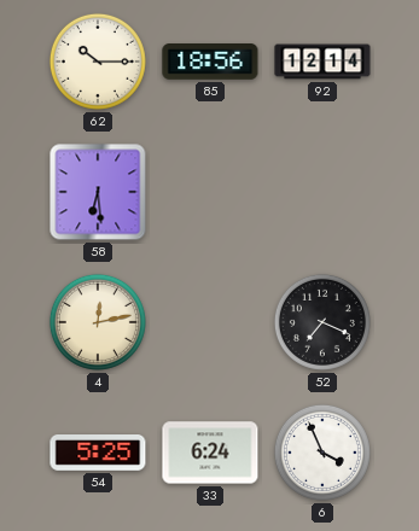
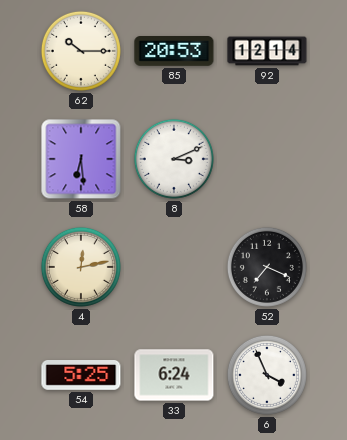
85: 18:56 -> 20:53 (174, 52)
8: none -> 3:11 (174, 159)
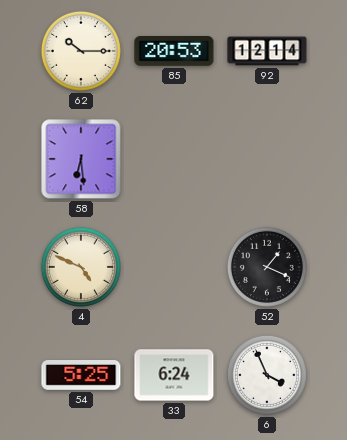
8: 3:11 -> none (174, 159)
4: 12:13 -> 4:49 (81, 267)
52: 7:19 -> 1:19 (267, 267)
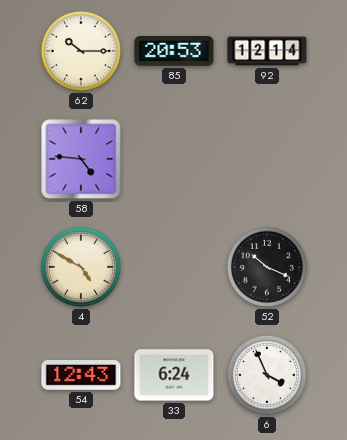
58: 6:29 -> 4:46 (81, 159)
4: 4:49 -> 4:50 (81, 267)
52: 1:19 -> 10:19 (267, 267)
54: 5:25 -> 12:43 (81, 376)
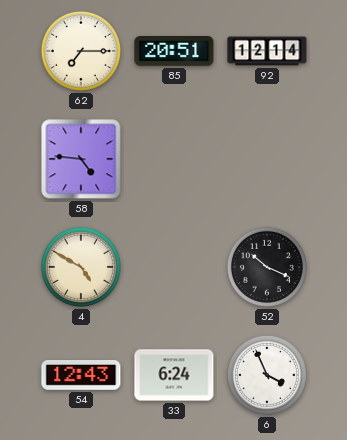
62: 10:15 -> 7:15 (81, 51)
85: 20:53 -> 20:51 (174, 52)
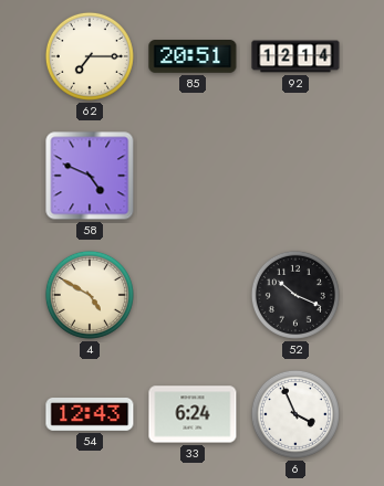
58: 4:46 -> 4:49 (90, 176)
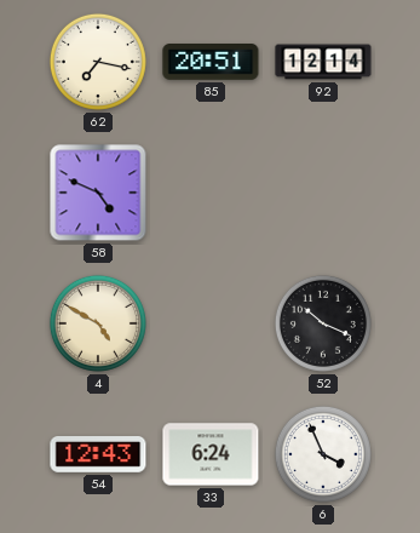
62: 7:15 -> 7:17 (98, 62)
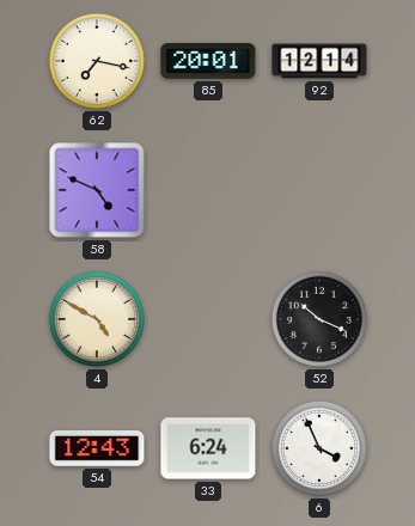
85: 20:51 -> 20:01 (208, 62)
